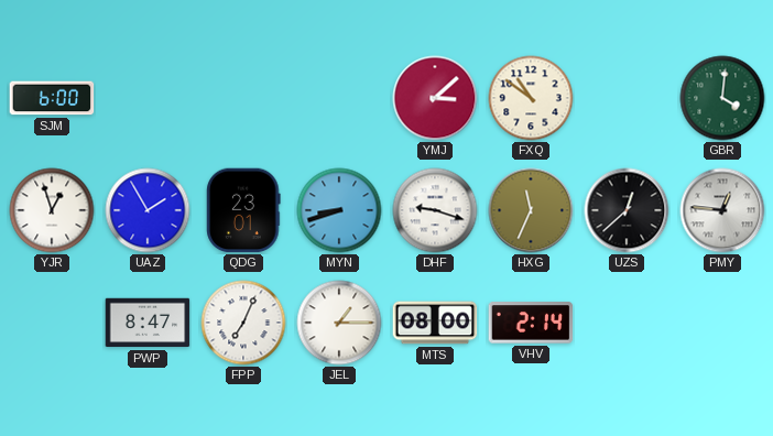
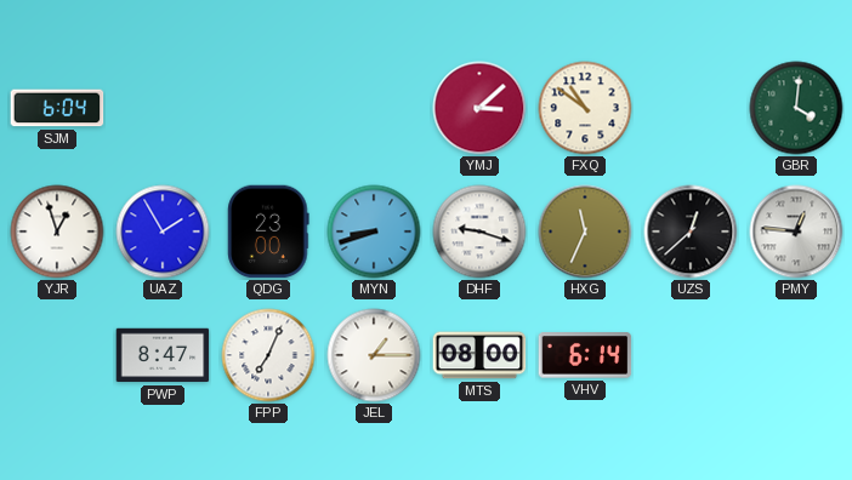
SJM: 6:00 -> 6:04 (57, 108)
QDG: 23:01 -> 23:00 (268, 232)
VHV: 2:14 -> 6:14 (585, 355)
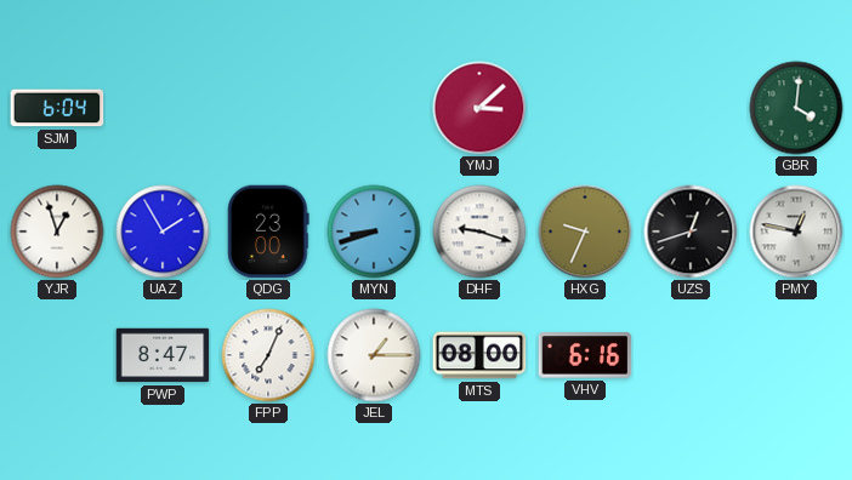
FXQ: 10:51 -> none (585, 108)
HXG: 11:34 -> 9:34 (585, 232)
UZS: 12:38 -> 12:42 (691, 232)
PMY: 12:46 -> 12:47 (796, 232)
VHV: 6:14 -> 6:16 (585, 355)
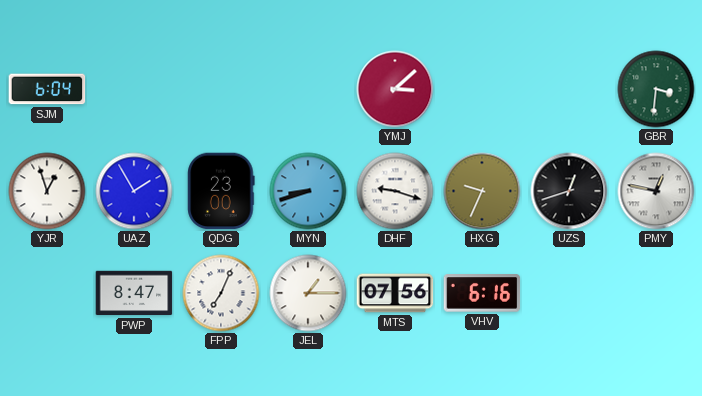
GBR: 4:01 -> 3:31 (656, 89)
MTS: 08:00 -> 07:56 (395, 293)
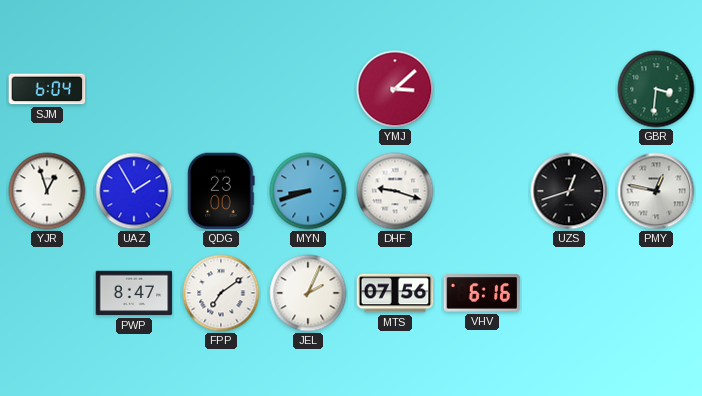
HXG: 9:34 -> none (482, 191)
FPP: 7:04 -> 7:09 (221, 293)
JEL: 1:15 -> 2:04 (308, 293)
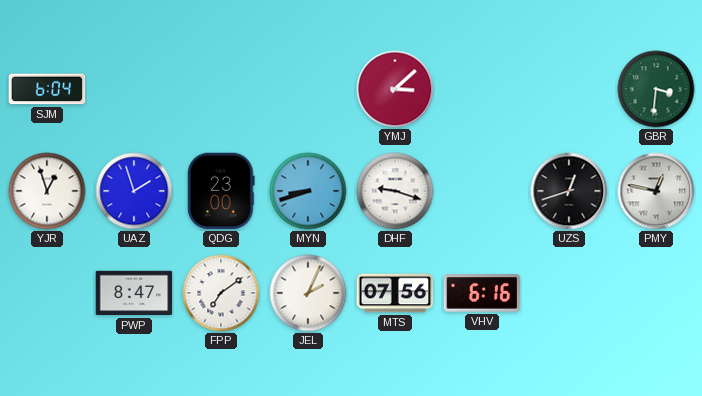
UAZ: 1:55 -> 1:57 (134, 191)
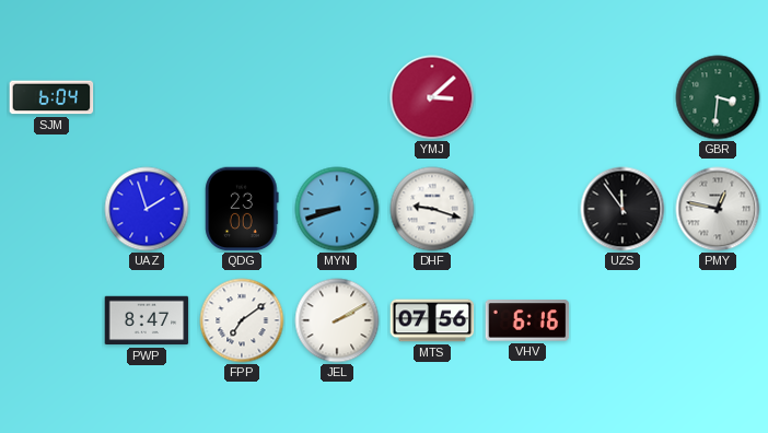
YJR: 12:57 -> none (47, 191)
UZS: 12:42 -> 11:54 (622, 209)
JEL: 2:04 -> 2:10 (337, 320)
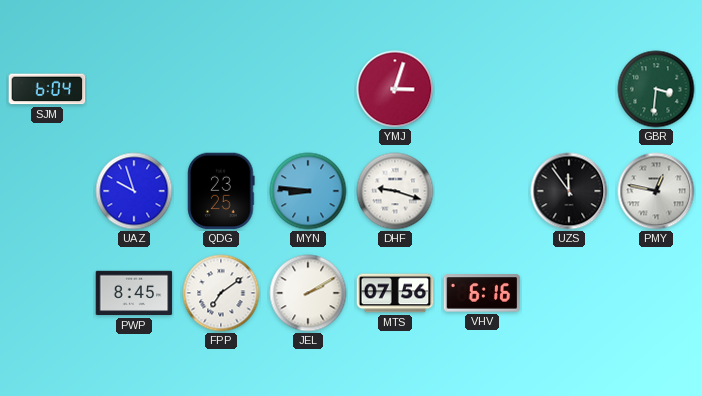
YMJ: 3:08 -> 3:03 (395, 89)
UAZ: 1:57 -> 9:57 (134, 191)
QDG: 23:00 -> 23:25 (221, 191)
MYN: 8:42 -> 8:46 (308, 191)
PWP: 8:47 -> 8:45 (134, 293)
